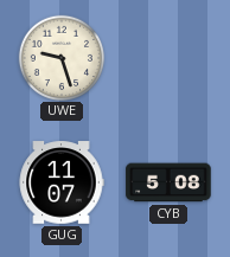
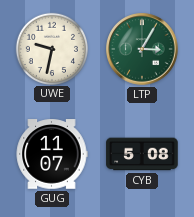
UWE: 9:27 -> 9:32 (51, 48)
LTP: none -> 3:05 (142, 49)
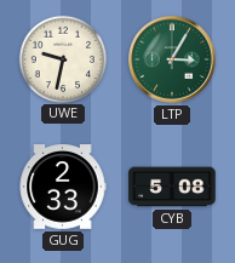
GUG: 11:07 -> 2:33 (63, 187)
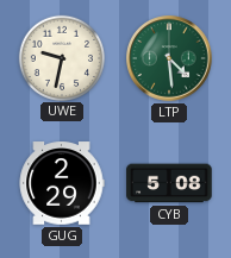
LTP: 3:05 -> 4:29 (169, 58)
GUG: 2:33 -> 2:29 (62, 183)
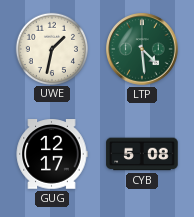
UWE: 9:32 -> 1:32 (51, 48)
GUG: 2:29 -> 12:17 (52, 154)
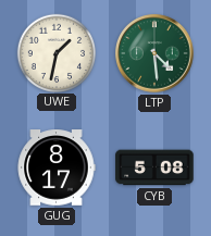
GUG: 12:17 -> 8:17 (57, 167)
